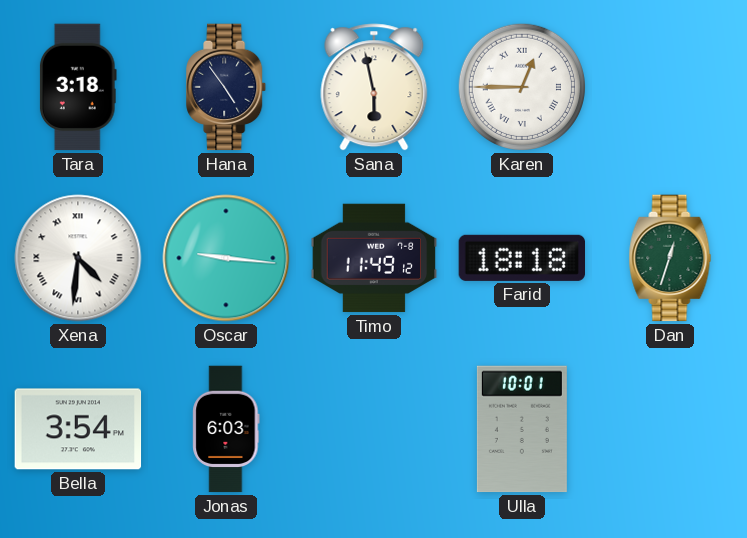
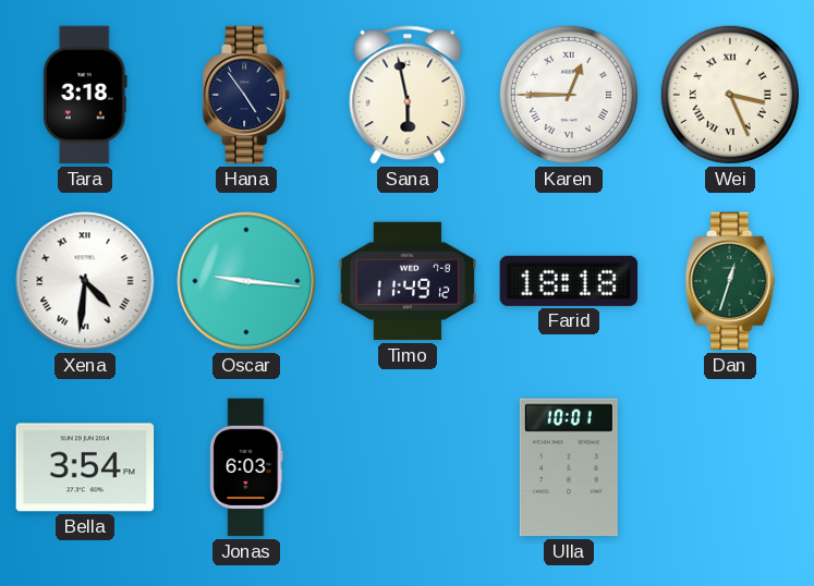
Wei: none -> 3:26 (730, 95)
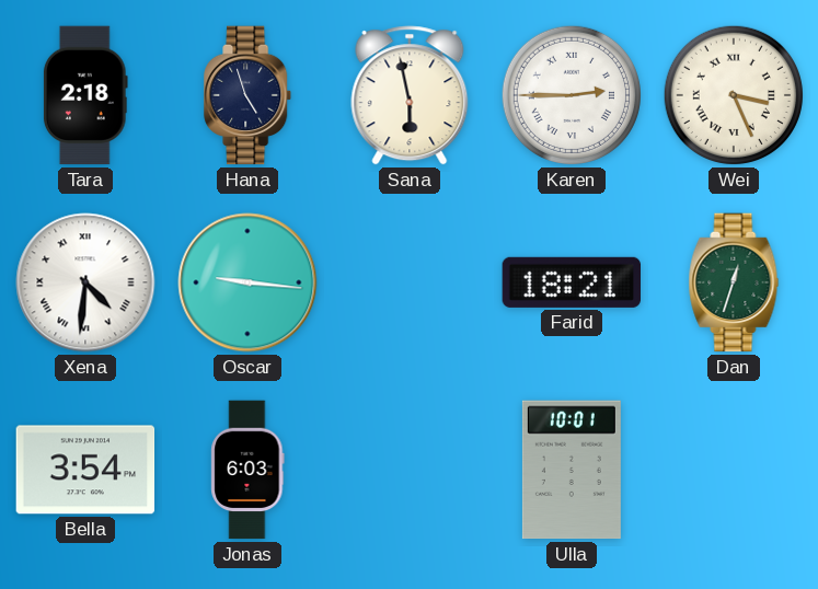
Tara: 3:18 -> 2:18 (85, 95)
Hana: 4:54 -> 4:57 (249, 95)
Karen: 12:45 -> 2:45 (572, 95)
Timo: 11:49 -> none (408, 281)
Farid: 18:18 -> 18:21 (571, 282)
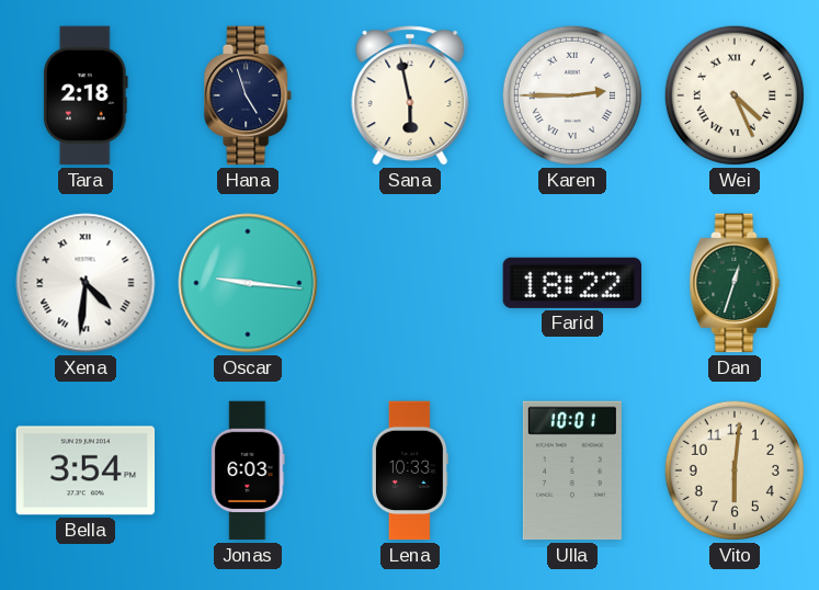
Wei: 3:26 -> 4:26 (735, 95)
Farid: 18:21 -> 18:22 (571, 283)
Lena: none -> 10:33 (410, 470)
Vito: none -> 6:01 (735, 470)
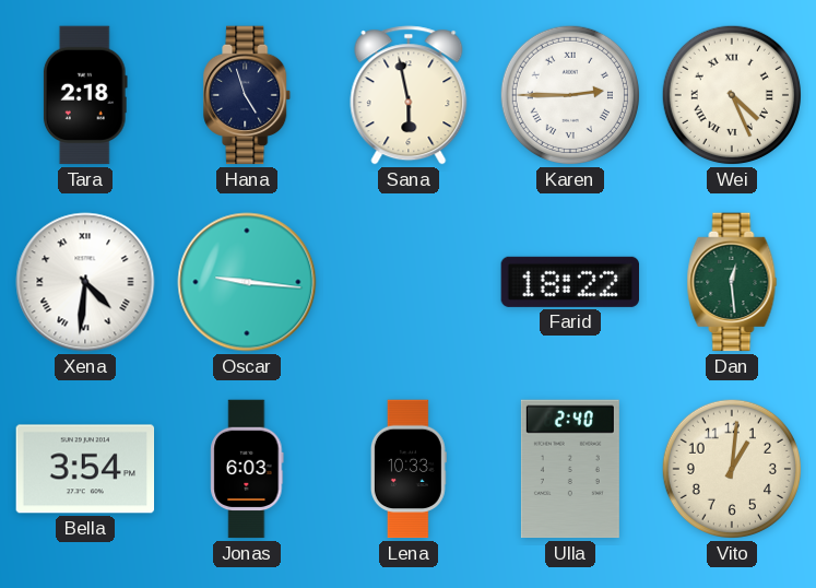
Dan: 12:33 -> 12:29 (732, 282)
Ulla: 10:01 -> 2:40 (570, 469)
Vito: 6:01 -> 1:01 (732, 469)
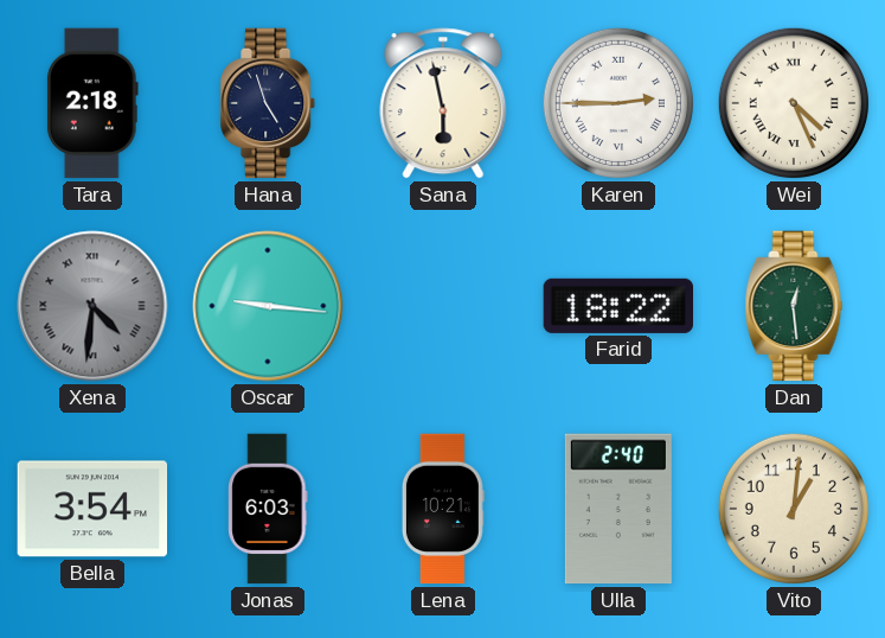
Xena dial: white -> grey (92, 306)
Lena: 10:33 -> 10:21 (443, 509)
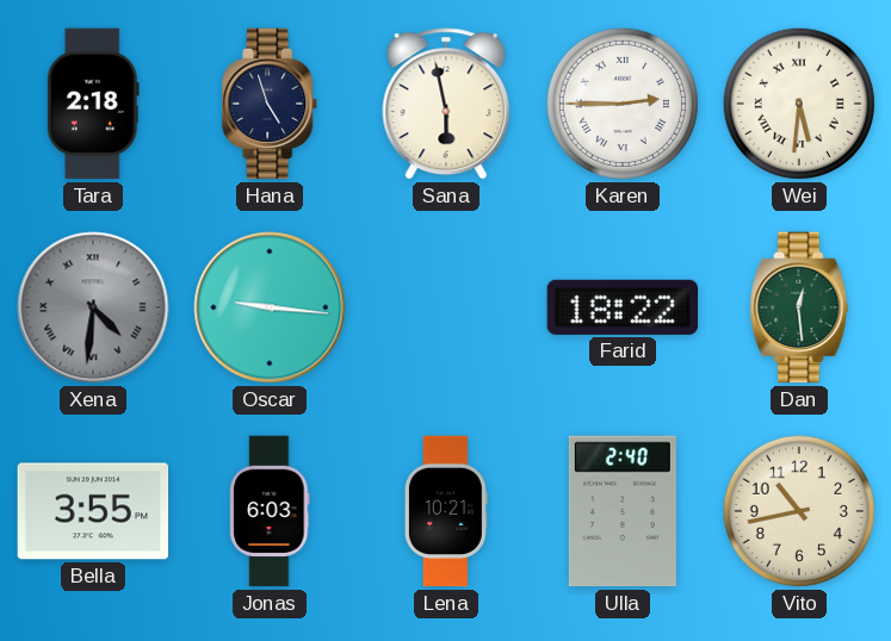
Wei: 4:26 -> 5:31 (799, 104)
Bella: 3:54 -> 3:55 (93, 511)
Vito: 1:01 -> 10:43 (799, 511)
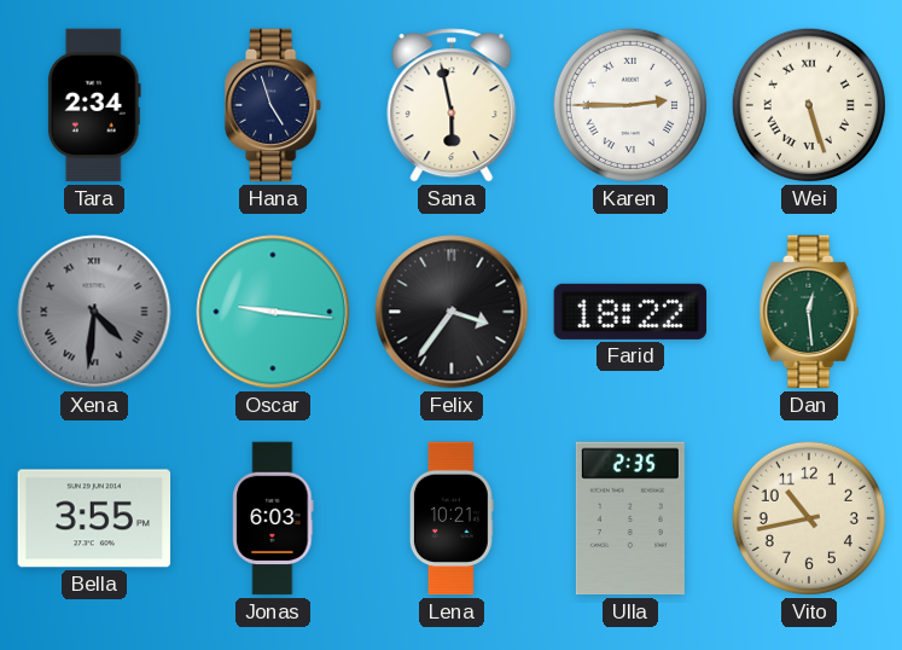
Tara: 2:18 -> 2:34 (94, 105)
Wei: 5:31 -> 5:27 (809, 105)
Felix: none -> 3:36 (452, 312)
Ulla: 2:40 -> 2:35 (630, 518)
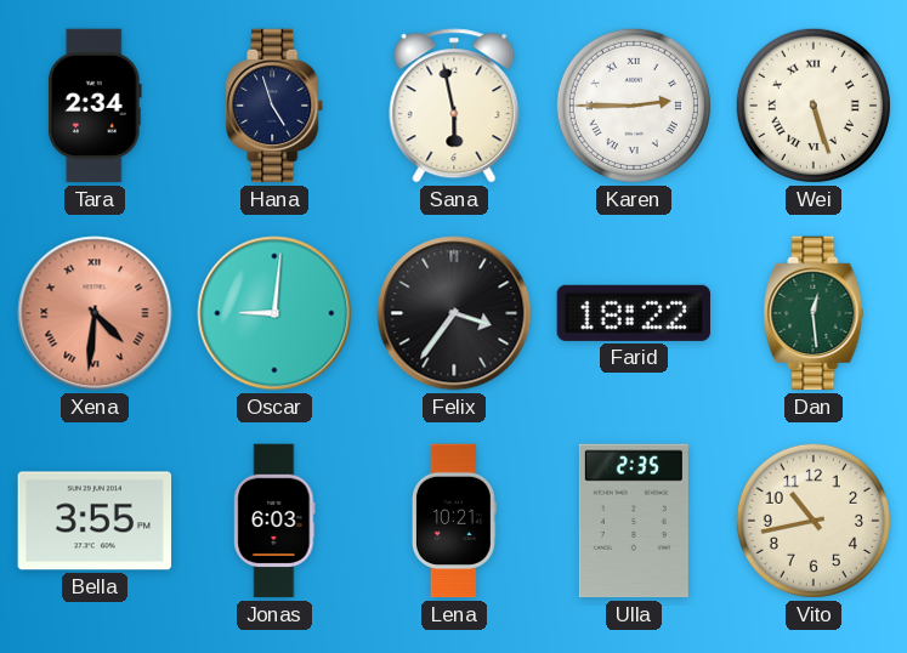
Xena dial: grey -> salmon (95, 313)
Oscar: 9:16 -> 9:01 (274, 313)
